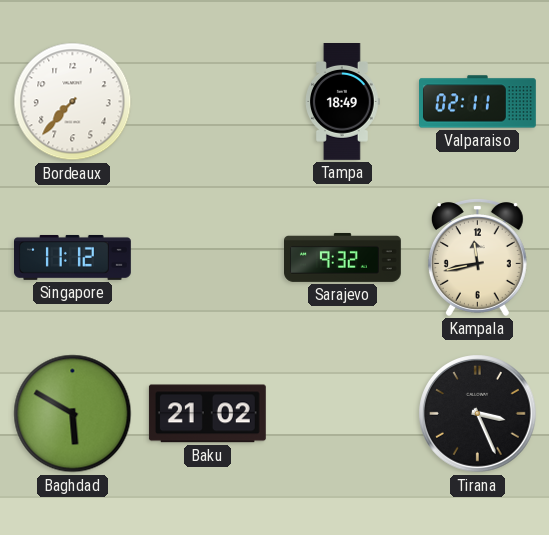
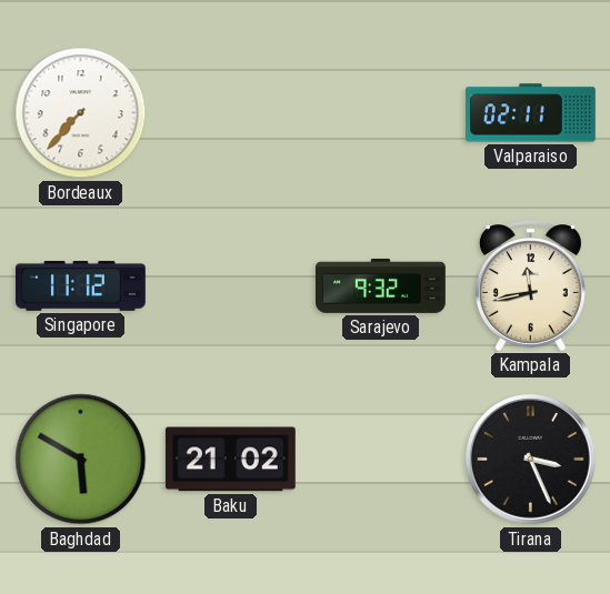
Tampa: 18:49 -> none (343, 102)
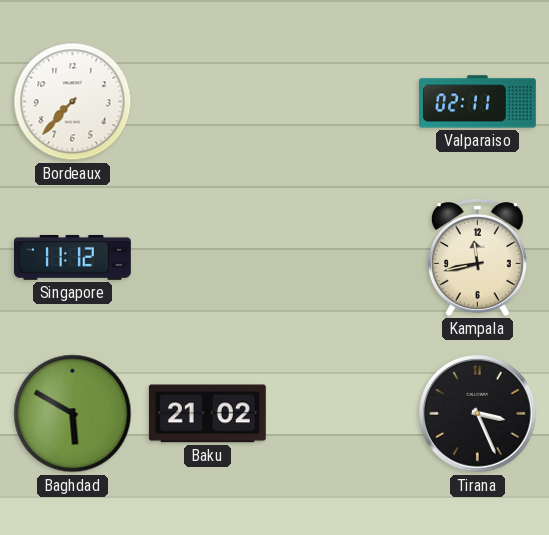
Sarajevo: 9:32 -> none (381, 285)
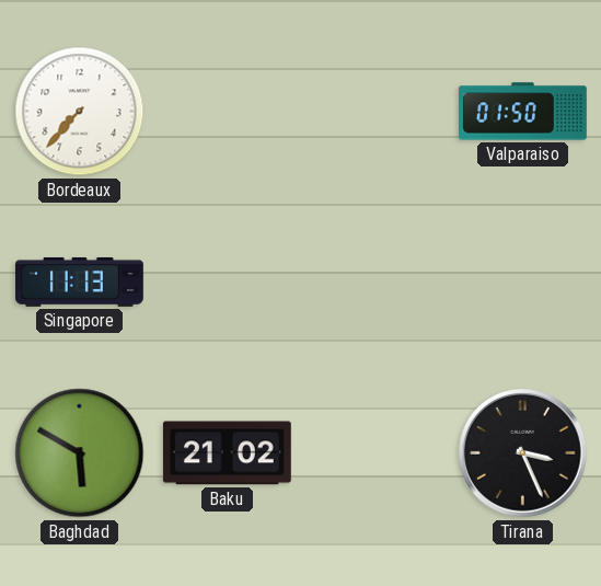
Valparaiso: 02:11 -> 01:50 (523, 112)
Singapore: 11:12 -> 11:13 (80, 281)
Kampala: 11:43 -> none (477, 257)
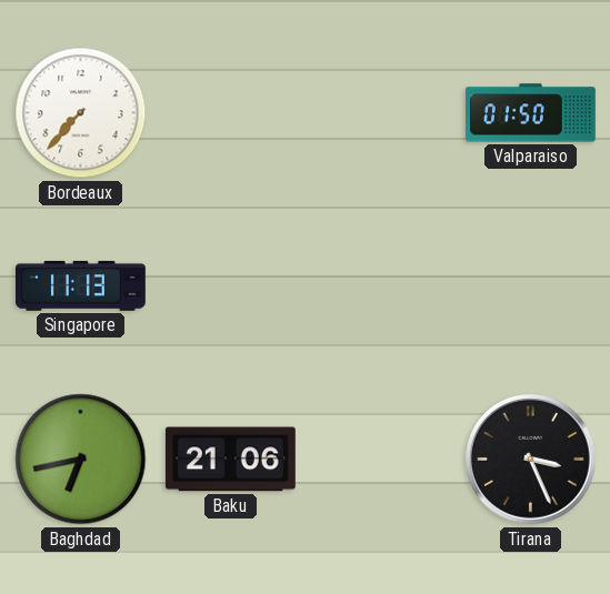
Baghdad: 5:50 -> 6:43 (81, 460)
Baku: 21:02 -> 21:06 (230, 460)
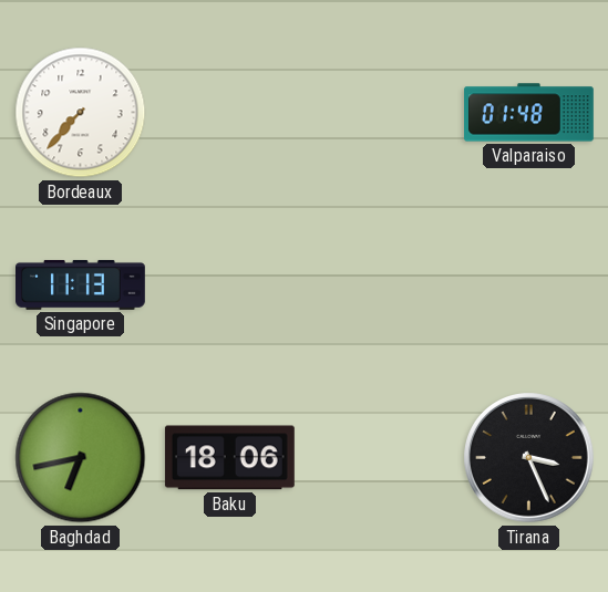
Valparaiso: 01:50 -> 01:48 (529, 113)
Baku: 21:06 -> 18:06 (229, 458)
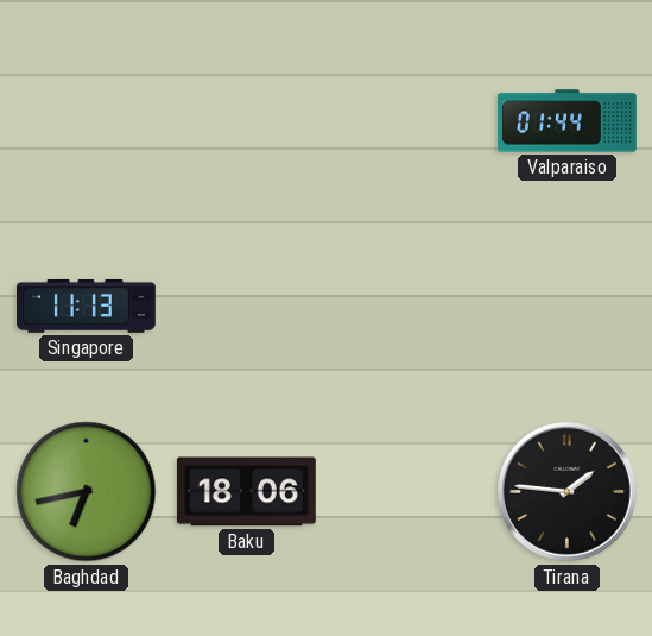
Bordeaux: 7:37 -> none (81, 113)
Valparaiso: 01:48 -> 01:44 (568, 121)
Tirana: 3:26 -> 1:46 (568, 492)
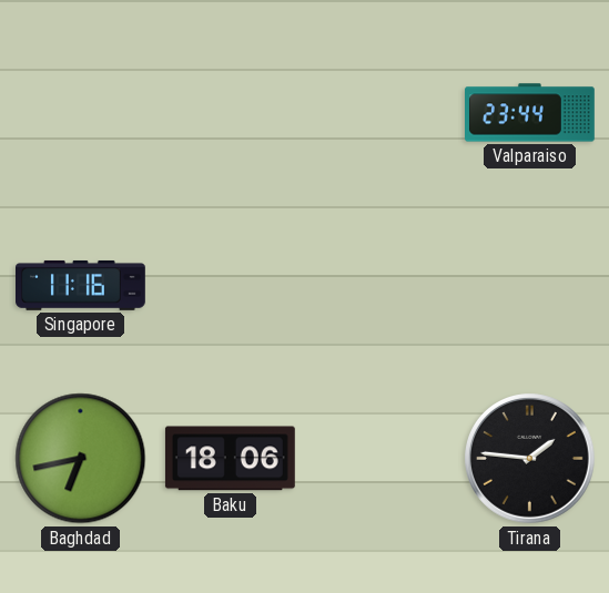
Valparaiso: 01:44 -> 23:44 (530, 113)
Singapore: 11:13 -> 11:16 (81, 285)
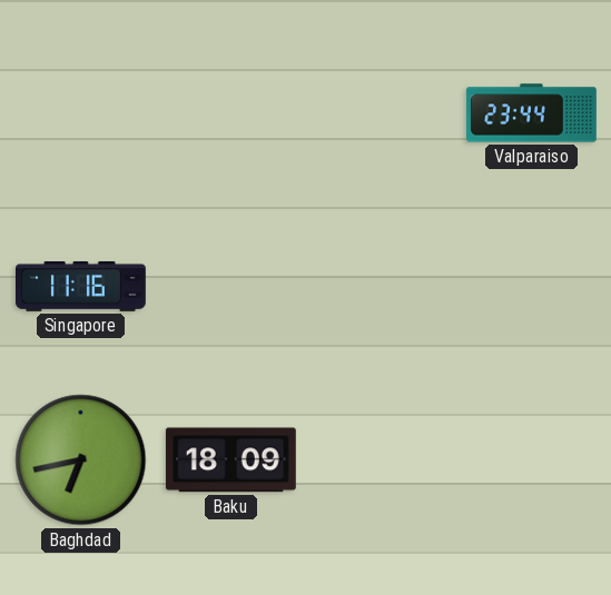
Baku: 18:06 -> 18:09 (230, 460)
Tirana: 1:46 -> none (530, 459)
